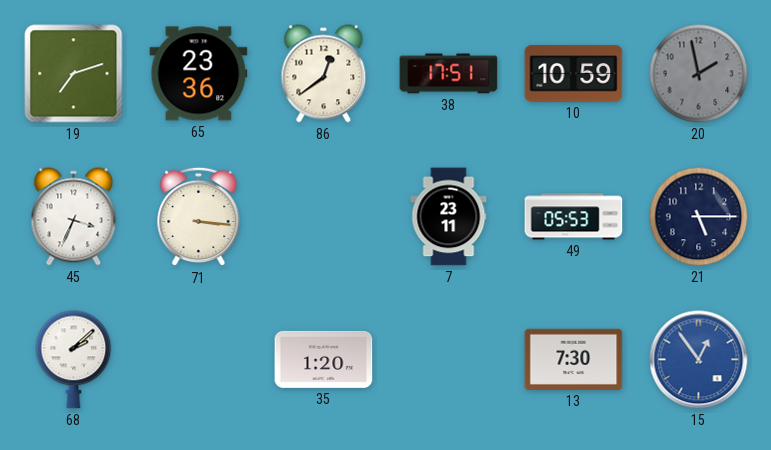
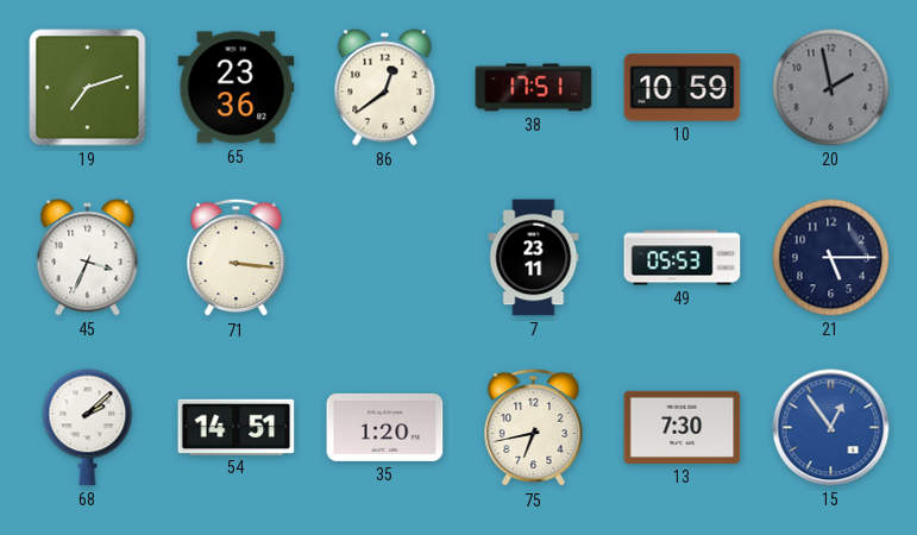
54: none -> 14:51 (237, 427)
75: none -> 6:43 (534, 428)
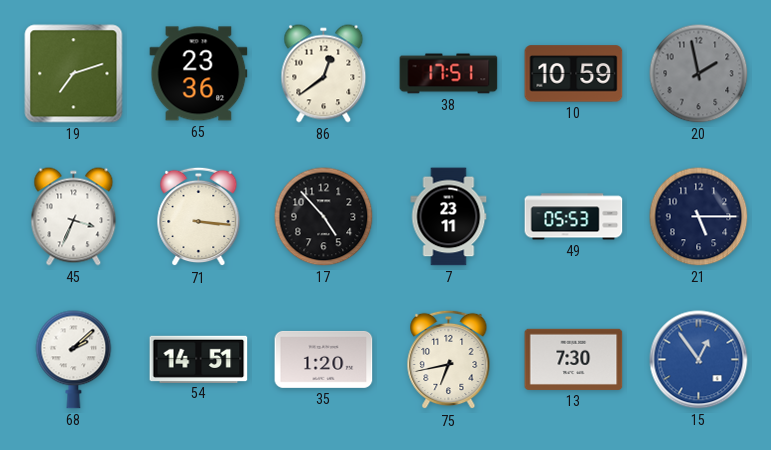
17: none -> 4:53 (324, 217)
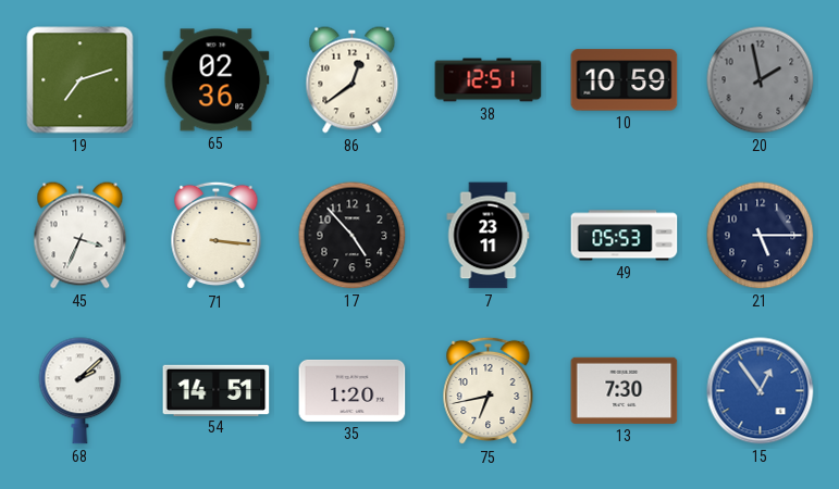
65: 23:36 -> 02:36 (217, 80)
38: 17:51 -> 12:51 (489, 80)
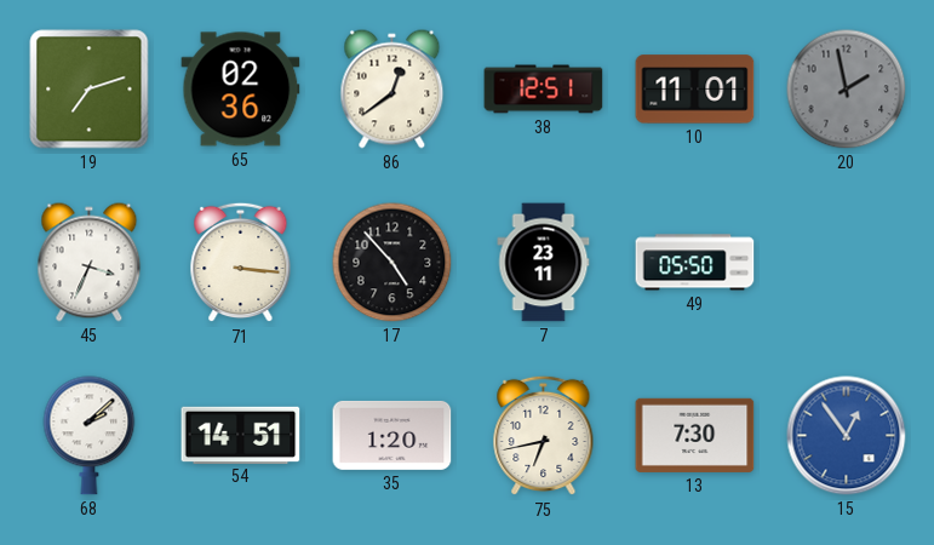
10: 10:59 -> 11:01 (695, 90)
49: 05:53 -> 05:50 (695, 263)
21: 5:15 -> none (761, 236)
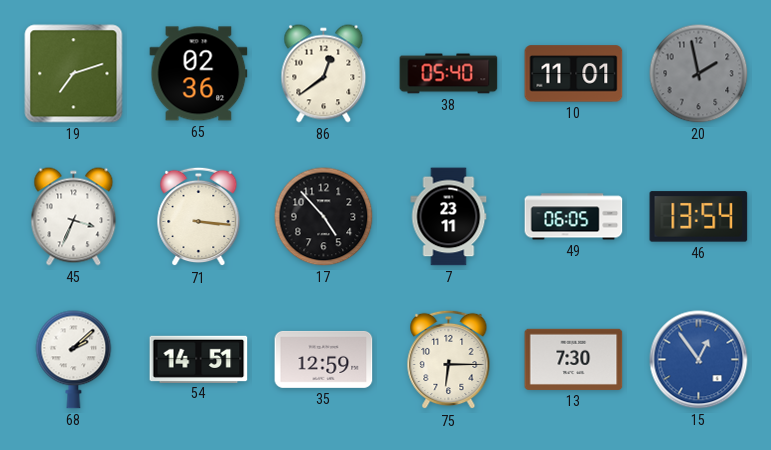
38: 12:51 -> 05:40 (449, 74)
49: 05:50 -> 06:05 (574, 217)
46: none -> 13:54 (699, 217)
35: 1:20 -> 12:59 (324, 359)
75: 6:43 -> 6:15 (449, 360)
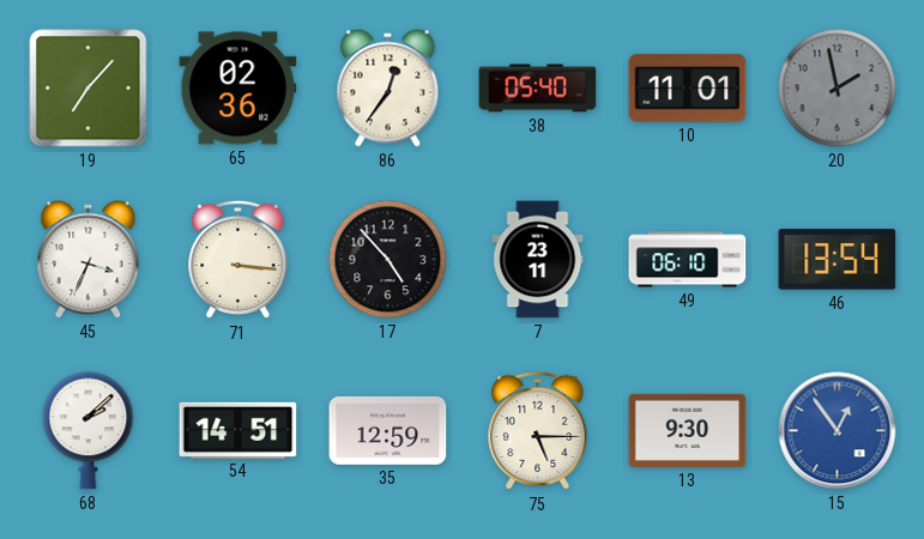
19: 7:12 -> 7:07 (89, 89)
86: 12:39 -> 12:36 (388, 89)
49: 06:05 -> 06:10 (688, 260)
75: 6:15 -> 5:15 (538, 431)
13: 7:30 -> 9:30 (688, 430)
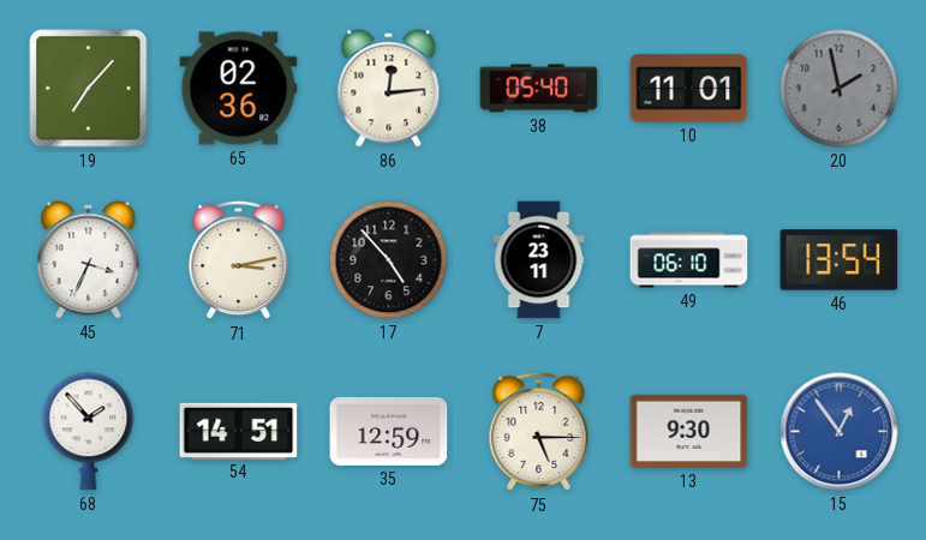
86: 12:36 -> 12:14 (389, 89)
71: 3:16 -> 3:13 (239, 260)
68: 2:08 -> 1:53 (89, 432)
